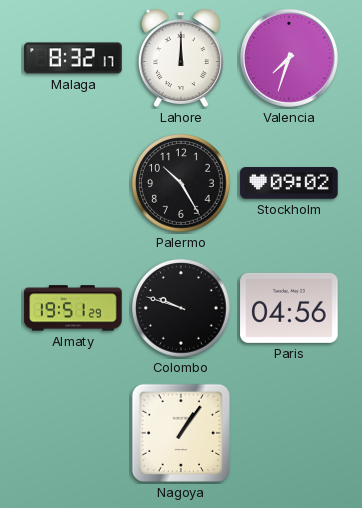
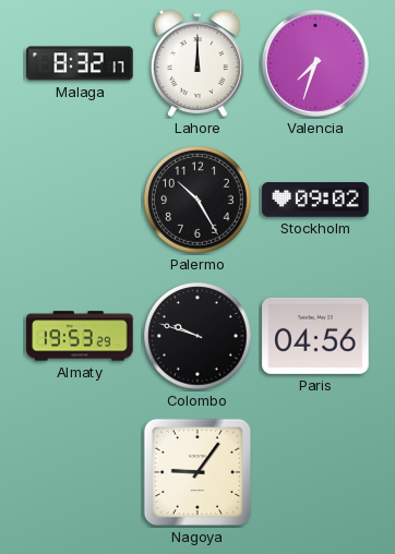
Almaty: 19:51 -> 19:53 (80, 336)
Nagoya: 1:06 -> 9:06 (197, 472)
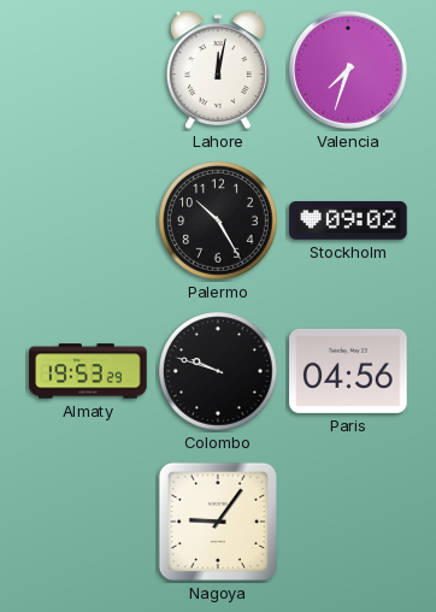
Malaga: 8:32 -> none (80, 63)
Lahore: 12:00 -> 12:02 (218, 70)
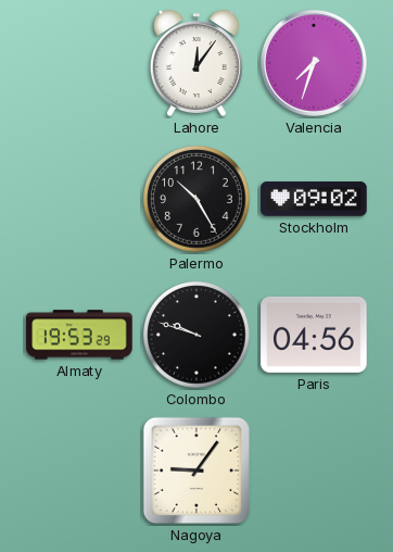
Lahore: 12:02 -> 12:06 (196, 63)
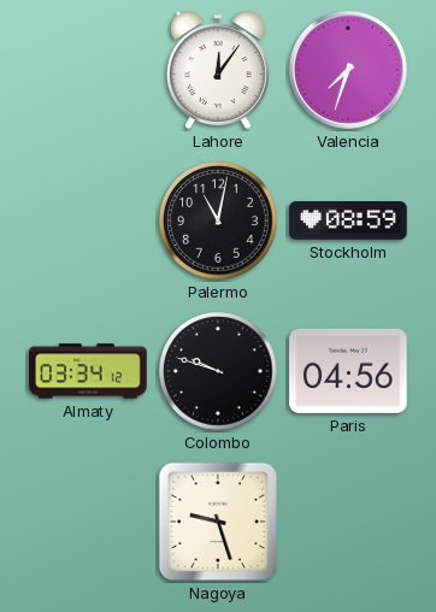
Palermo: 10:25 -> 11:02 (218, 220)
Stockholm: 09:02 -> 08:59 (348, 220)
Almaty: 19:53 -> 03:34 (88, 371)
Nagoya: 9:06 -> 9:27 (218, 522)
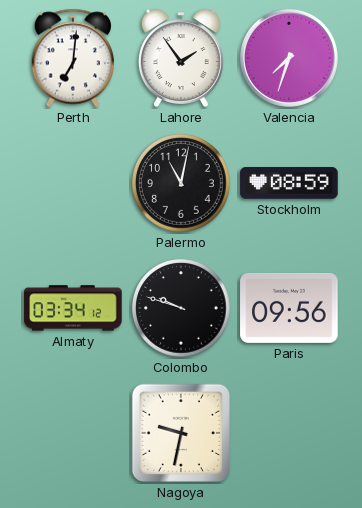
Perth: none -> 7:01 (72, 58)
Lahore: 12:06 -> 1:54 (181, 58)
Paris: 04:56 -> 09:56 (289, 308)
Nagoya: 9:27 -> 9:32 (181, 433)
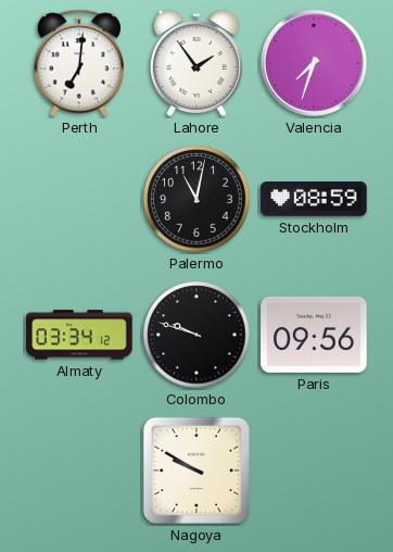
Nagoya: 9:32 -> 9:50 (196, 471)
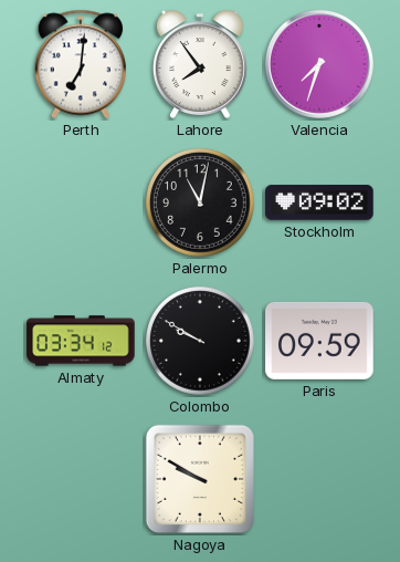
Lahore: 1:54 -> 7:54 (200, 64)
Stockholm: 08:59 -> 09:02 (319, 202)
Colombo: 9:48 -> 9:50 (200, 341)
Paris: 09:56 -> 09:59 (319, 341)
